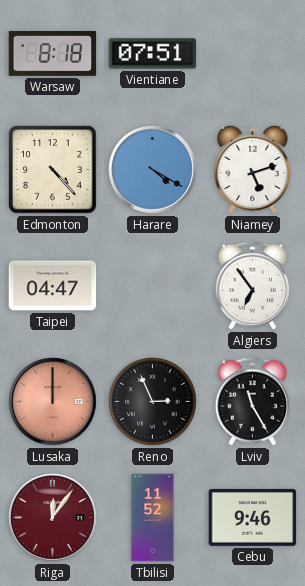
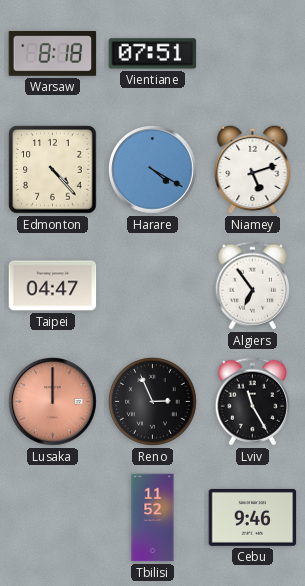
Riga: 12:06 -> none (53, 518)
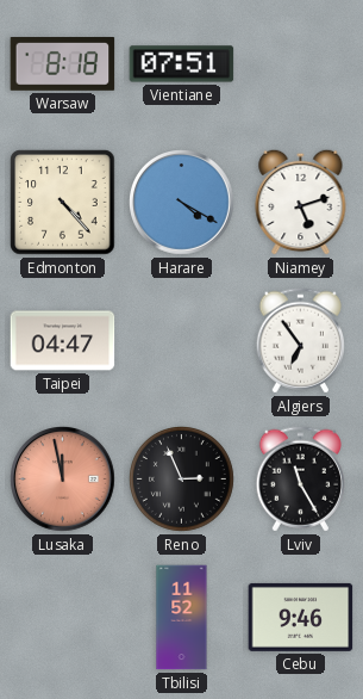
Lusaka: 12:00 -> 11:58 (63, 480)
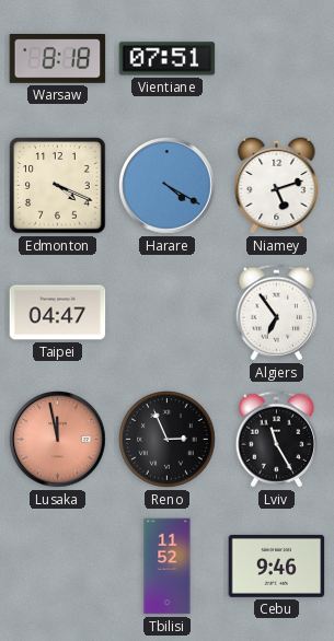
Edmonton: 4:23 -> 4:19 (58, 186)
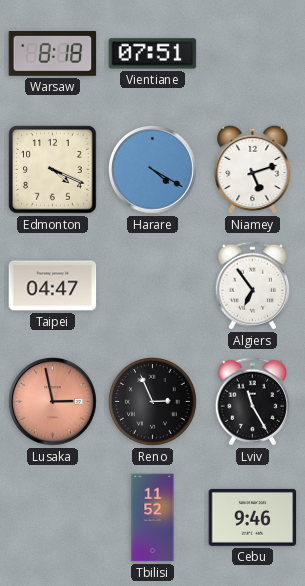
Lusaka: 11:58 -> 2:58 (53, 402)
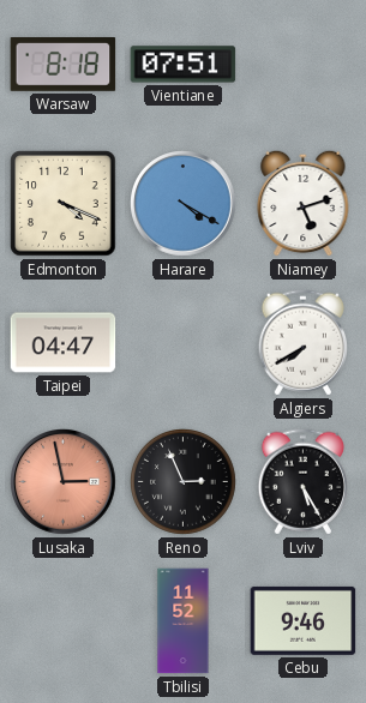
Algiers: 6:54 -> 7:40 (302, 343)
Lviv: 11:25 -> 5:25 (302, 482)
